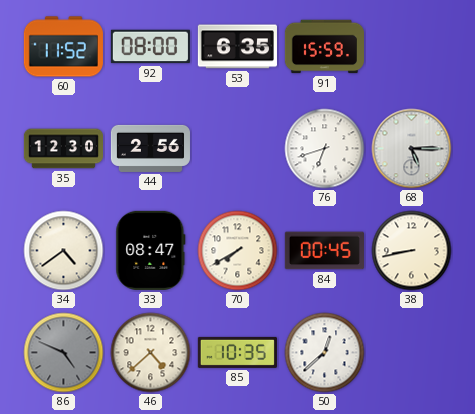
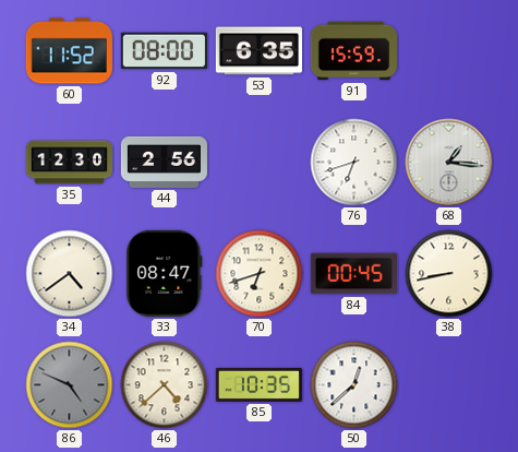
68: 5:15 -> 1:16 (449, 163)
70: 7:40 -> 6:42 (260, 274)
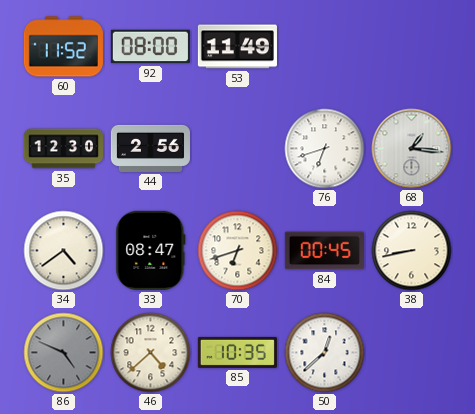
53: 6:35 -> 11:49 (237, 47)
91: 15:59 -> none (353, 51)
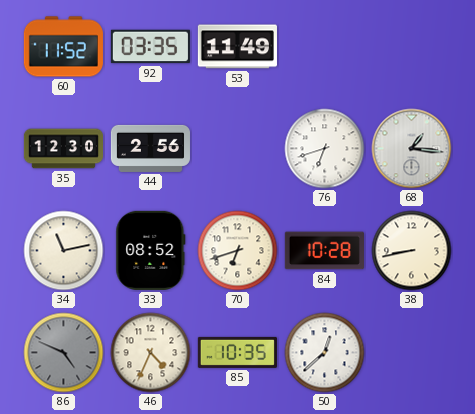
92: 08:00 -> 03:35 (150, 47)
34: 4:39 -> 11:13 (64, 251)
33: 08:47 -> 08:52 (151, 250)
84: 00:45 -> 10:28 (324, 251)
46: 4:38 -> 4:34 (151, 353)
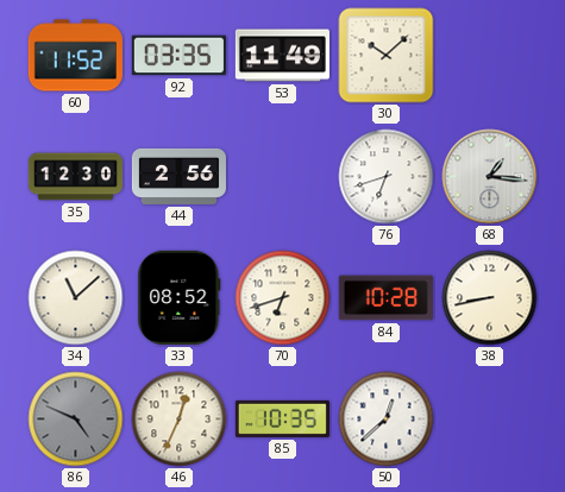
30: none -> 10:08 (387, 56)
34: 11:13 -> 11:08 (76, 298)
46: 4:34 -> 12:34 (180, 420)
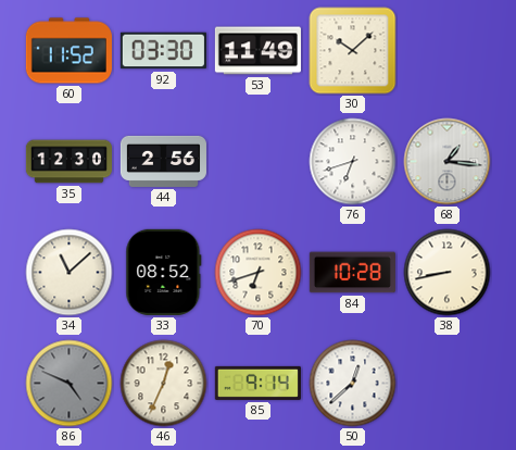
92: 03:35 -> 03:30 (163, 51)
85: 10:35 -> 9:14 (257, 383)
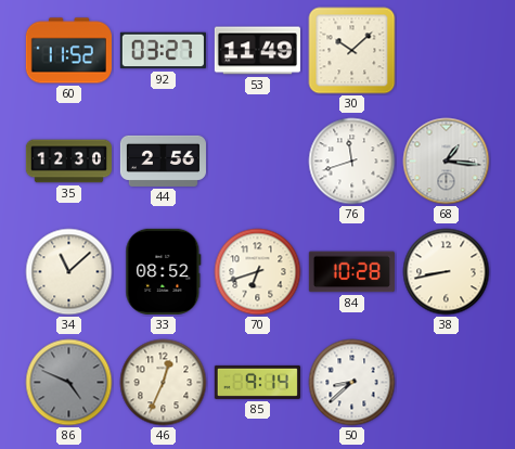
92: 03:30 -> 03:27 (163, 51)
76: 6:42 -> 11:42 (352, 162)
50: 12:38 -> 8:38 (352, 383)
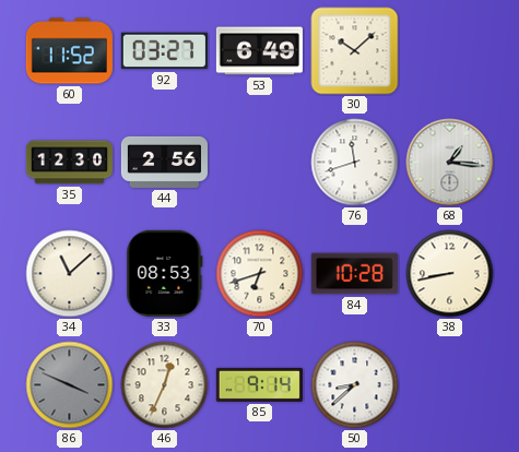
53: 11:49 -> 6:49 (259, 51)
33: 08:52 -> 08:53 (165, 273)
86: 4:49 -> 3:49 (70, 385)
